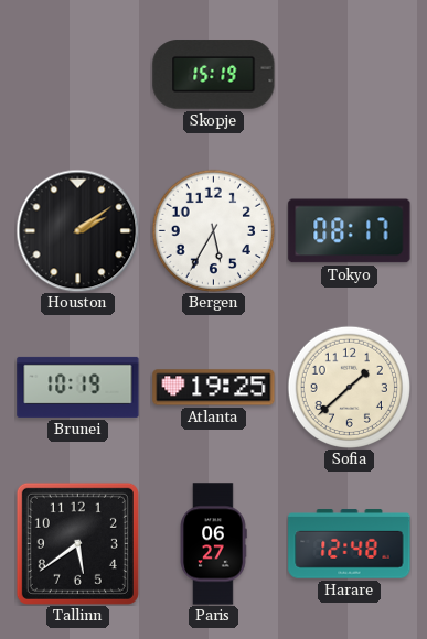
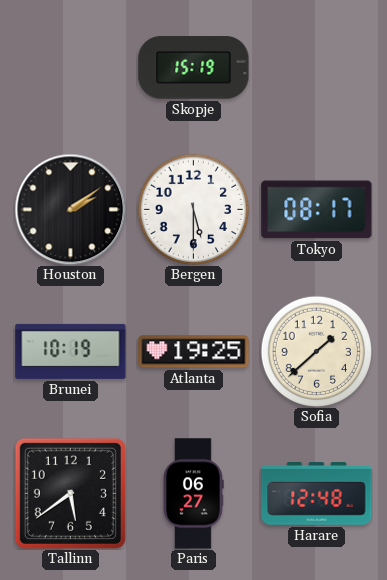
Bergen: 5:35 -> 5:30 (193, 209)
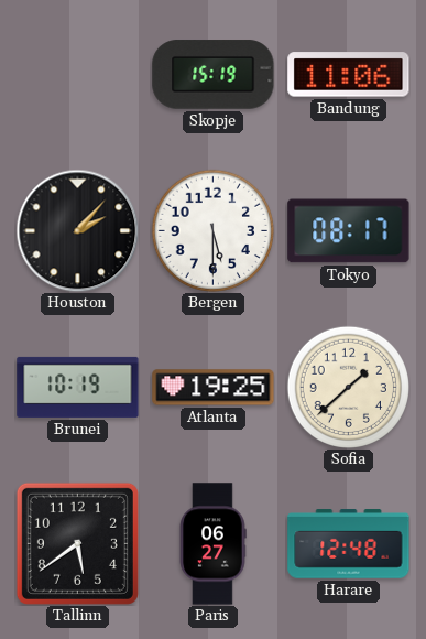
Bandung: none -> 11:06 (349, 75)
Houston: 2:09 -> 2:07 (77, 230)
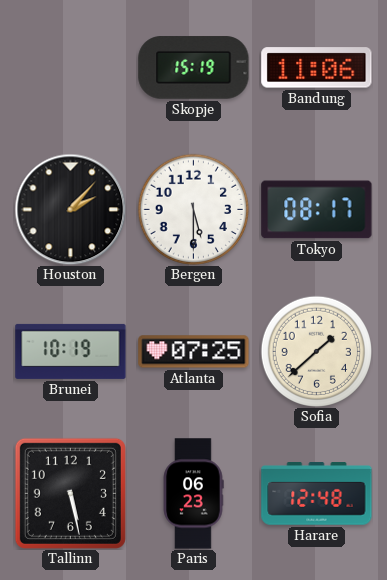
Atlanta: 19:25 -> 07:25 (194, 352)
Tallinn: 5:39 -> 5:28 (70, 493)
Paris: 06:27 -> 06:23 (193, 494)
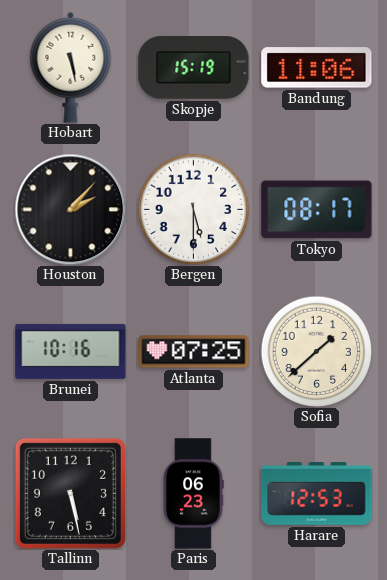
Hobart: none -> 5:28 (71, 67)
Brunei: 10:19 -> 10:16 (71, 351)
Harare: 12:48 -> 12:53 (317, 494)
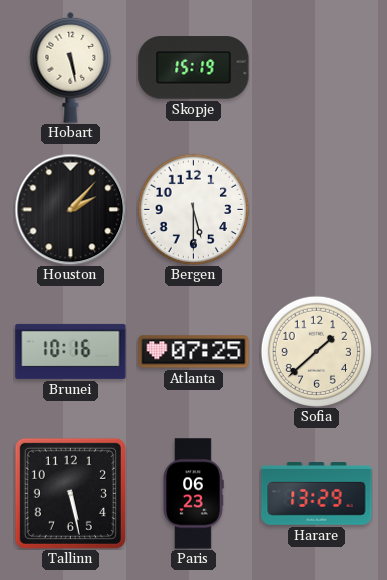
Bandung: 11:06 -> none (317, 68)
Tokyo: 08:17 -> none (317, 210)
Harare: 12:53 -> 13:29 (317, 494)
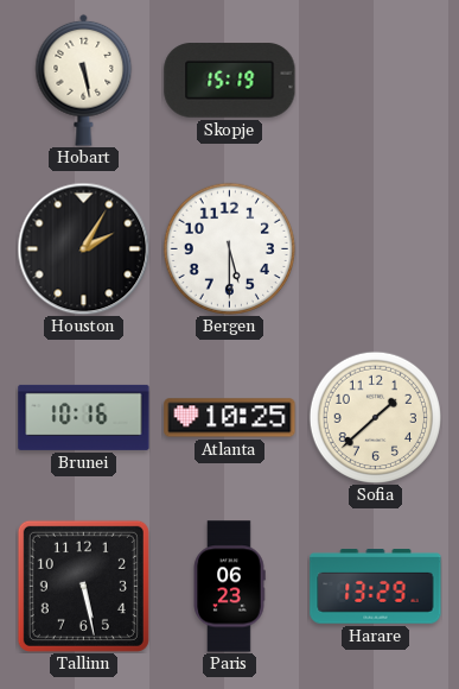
Houston: 2:07 -> 2:05 (83, 248)
Atlanta: 07:25 -> 10:25 (230, 418)
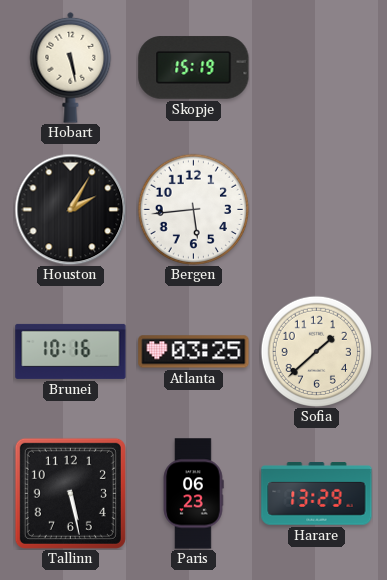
Bergen: 5:30 -> 5:44 (193, 209)
Atlanta: 10:25 -> 03:25 (194, 352)
